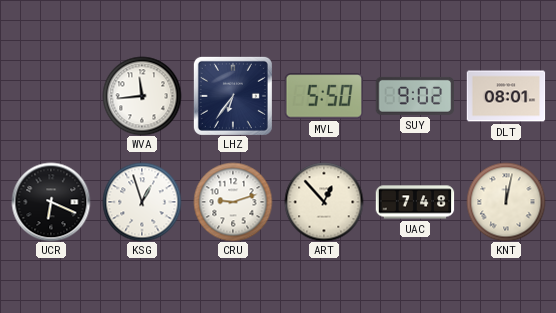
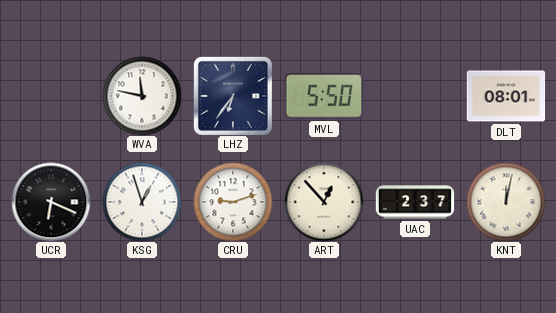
WVA: 11:44 -> 11:47 (142, 96)
SUY: 9:02 -> none (415, 96)
UAC: 7:48 -> 2:37 (415, 202)
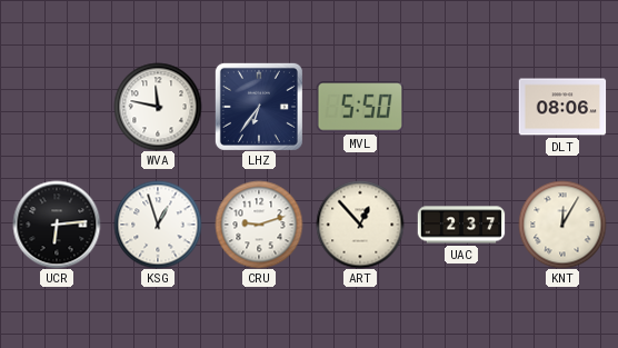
DLT: 08:01 -> 08:06 (562, 107)
UCR: 6:19 -> 6:14 (57, 225)
KNT: 12:02 -> 12:05 (562, 225)
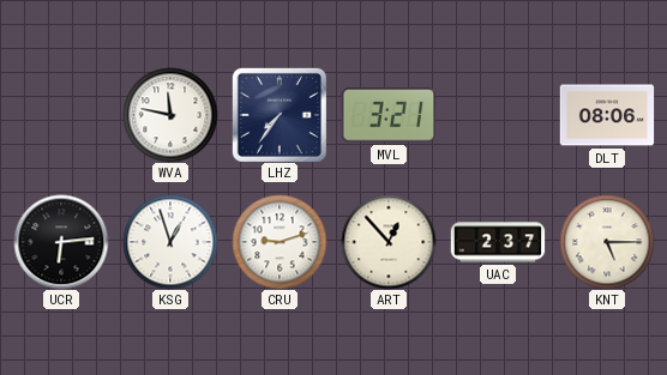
LHZ: 6:36 -> 7:36 (280, 115)
MVL: 5:50 -> 3:21 (387, 115)
KNT: 12:05 -> 5:15 (607, 242)
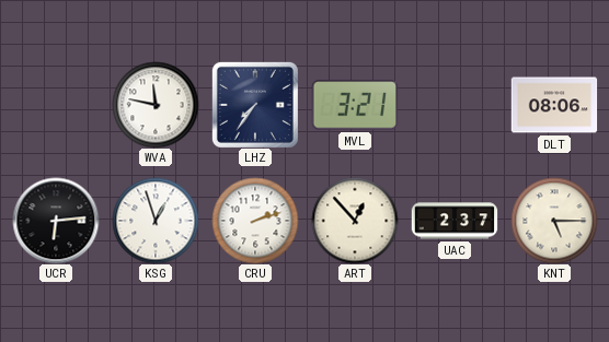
CRU: 9:12 -> 2:12 (255, 221)
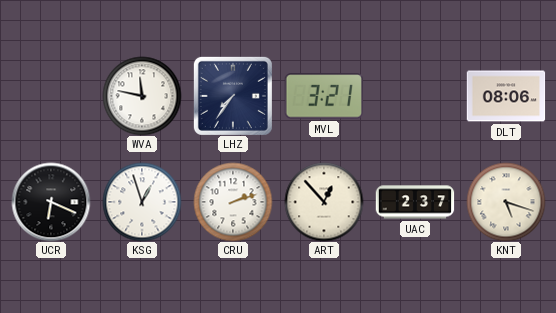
UCR: 6:14 -> 6:19 (51, 202)
KNT: 5:15 -> 5:18 (506, 202)
